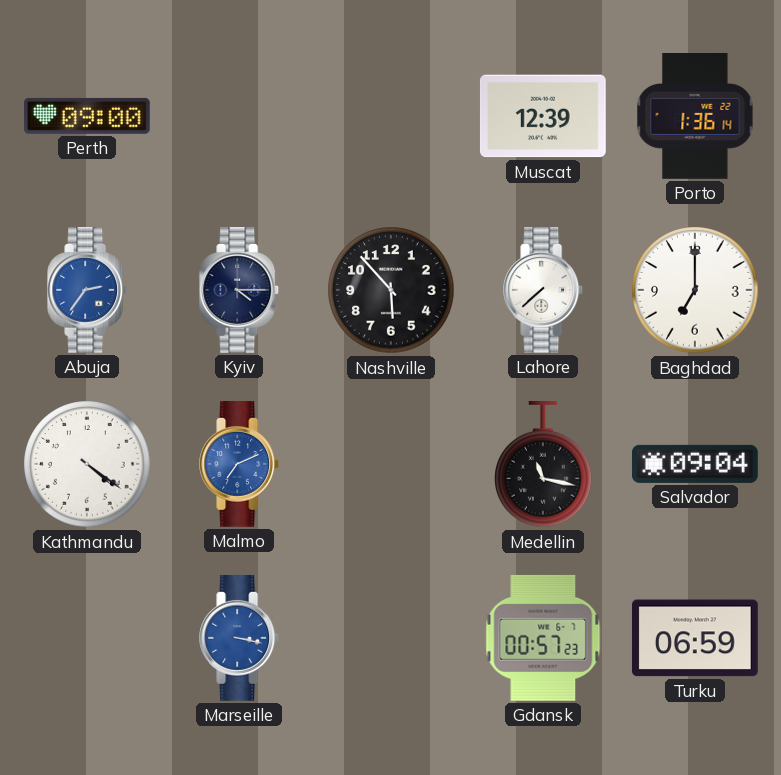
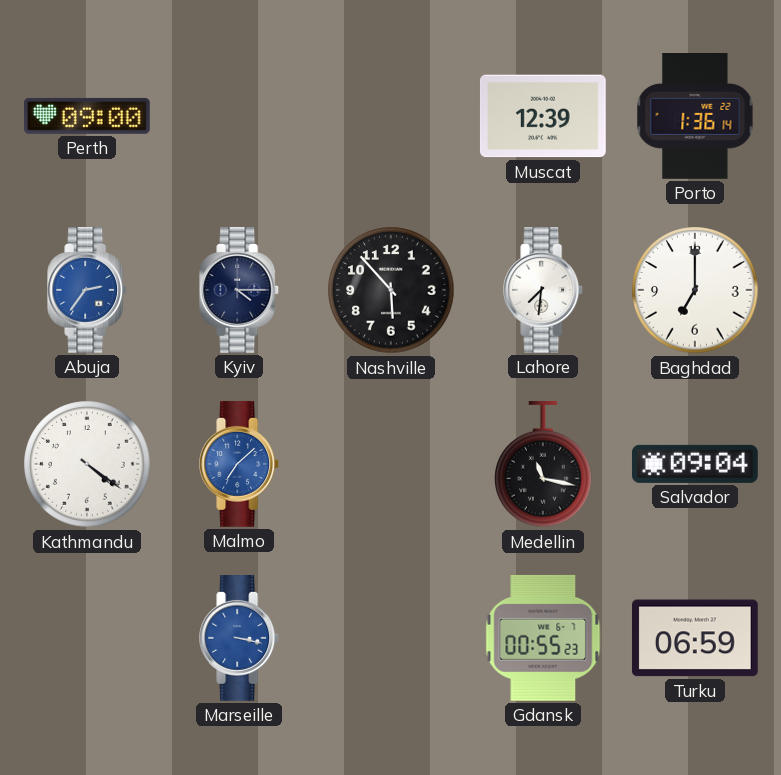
Lahore: 7:38 -> 7:31 (544, 291)
Malmo: 7:11 -> 7:08 (240, 465)
Gdansk: 00:57 -> 00:55 (543, 638)
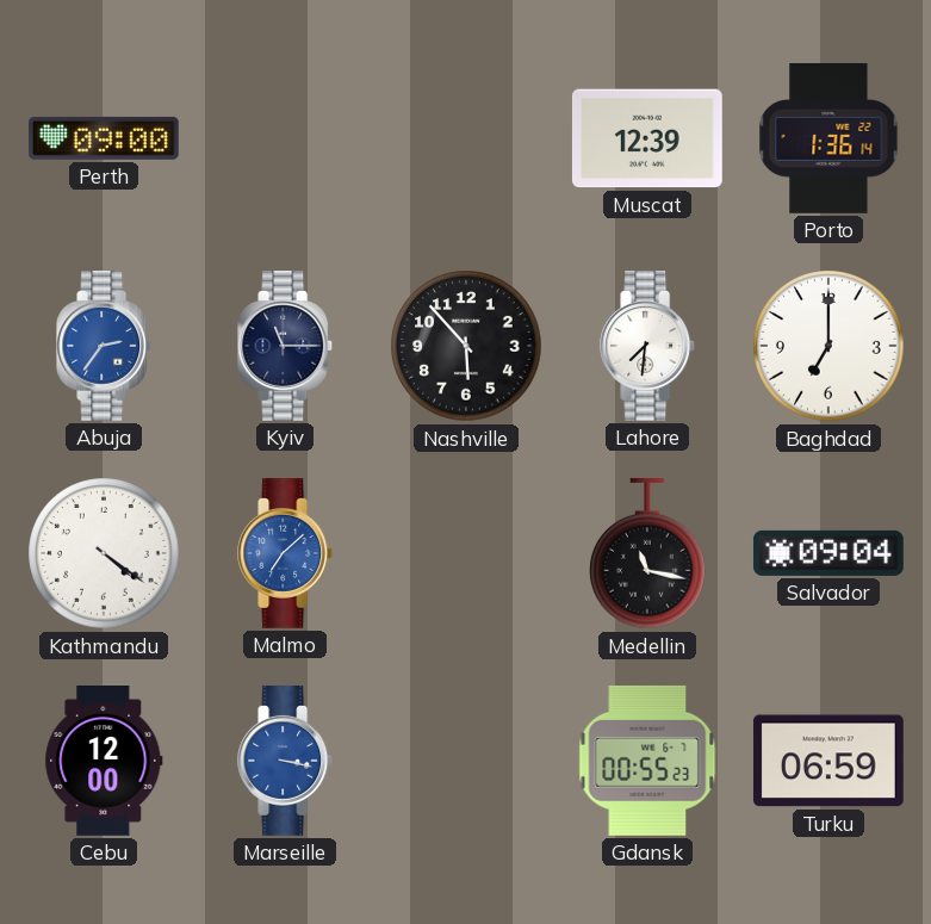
Kyiv: 4:15 -> 11:15 (286, 347)
Cebu: none -> 12:00 (104, 762)
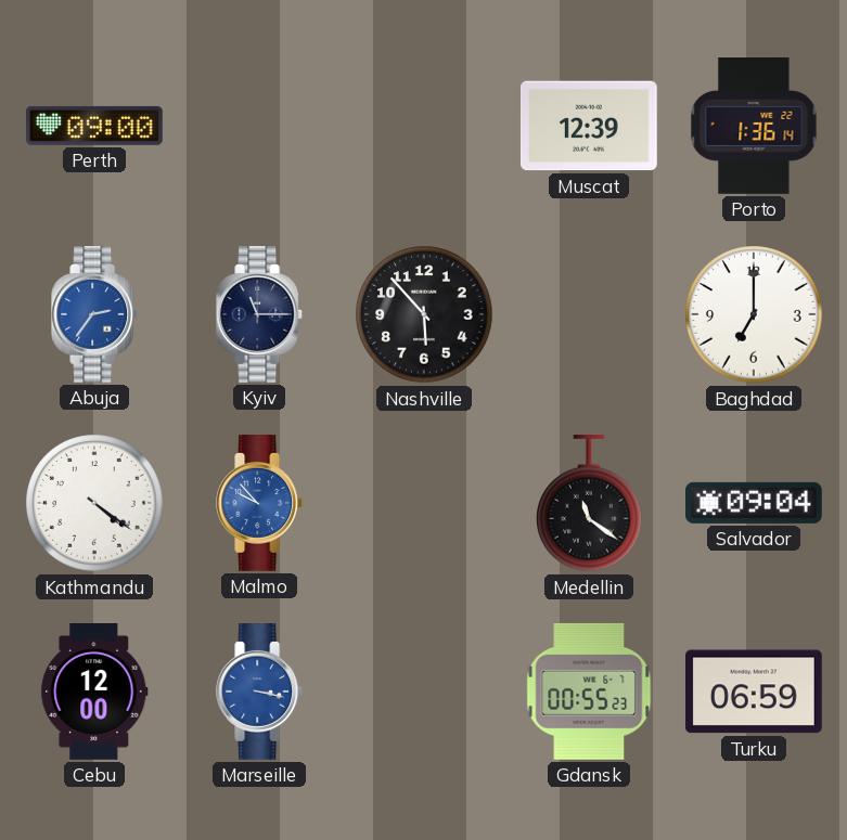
Lahore: 7:31 -> none (648, 347)
Malmo: 7:08 -> 9:53 (260, 504)
Medellin: 11:17 -> 11:21 (590, 504)
